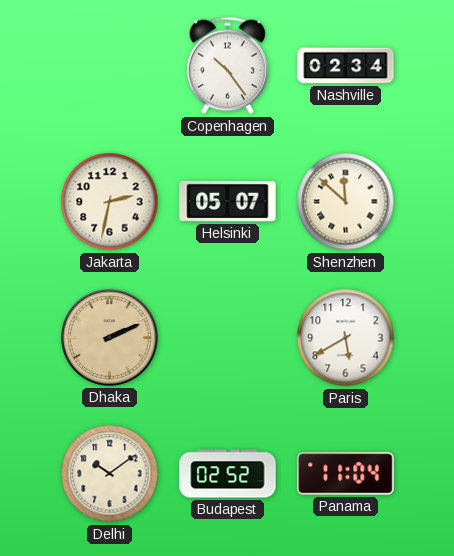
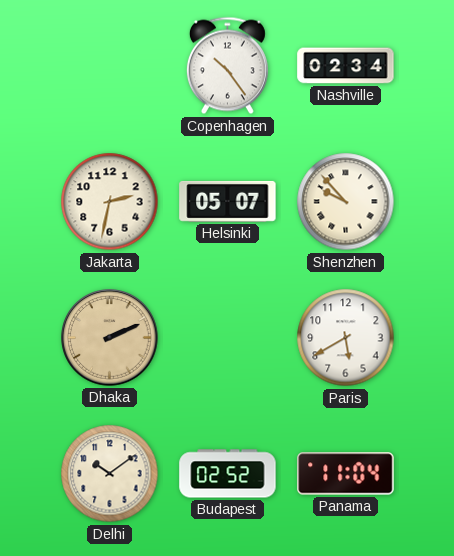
Shenzhen: 11:52 -> 9:53 (346, 202)
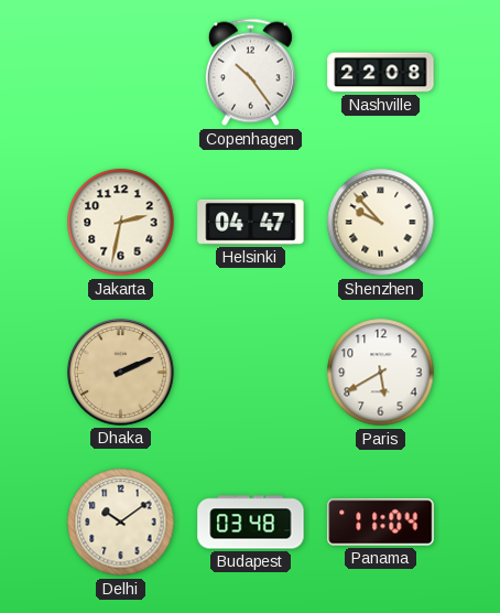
Nashville: 02:34 -> 22:08 (381, 73)
Helsinki: 05:07 -> 04:47 (251, 222)
Budapest: 02:52 -> 03:48 (251, 523)
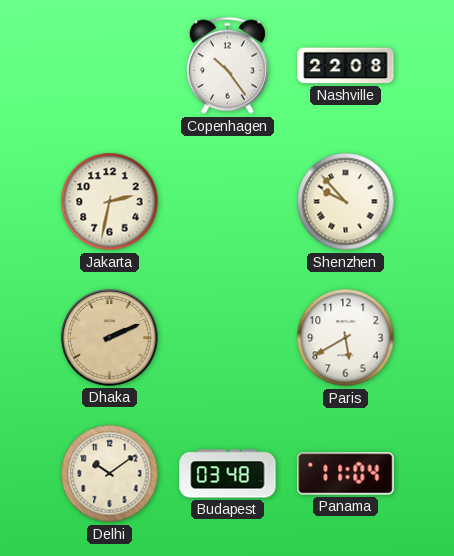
Helsinki: 04:47 -> none (251, 222)
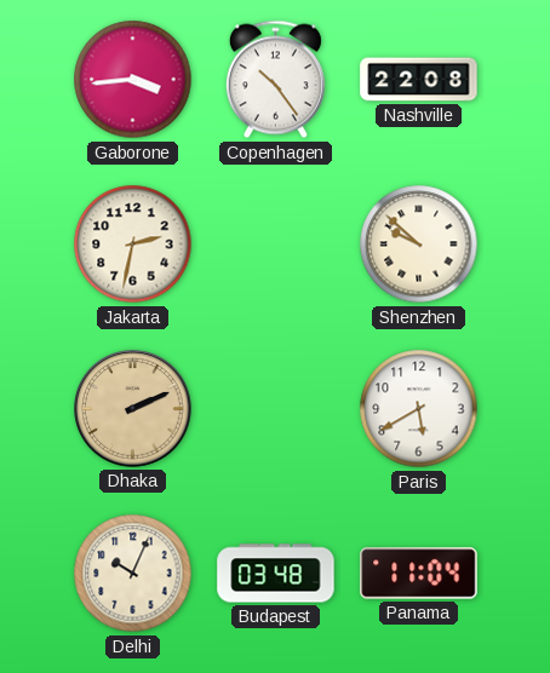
Gaborone: none -> 3:44 (133, 80)
Shenzhen: 9:53 -> 9:52 (419, 245)
Delhi: 10:09 -> 10:04 (133, 574)
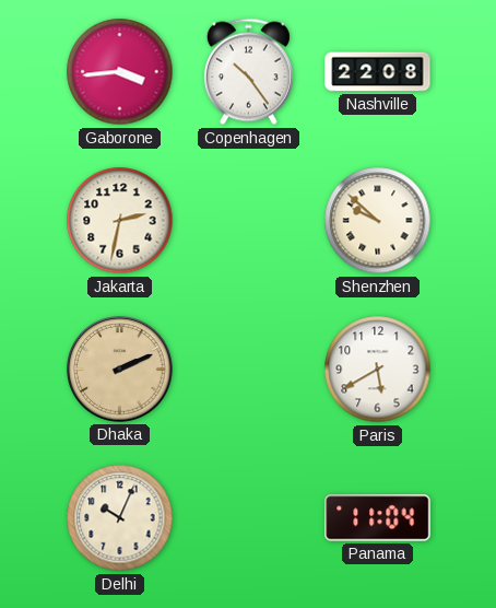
Budapest: 03:48 -> none (276, 574)
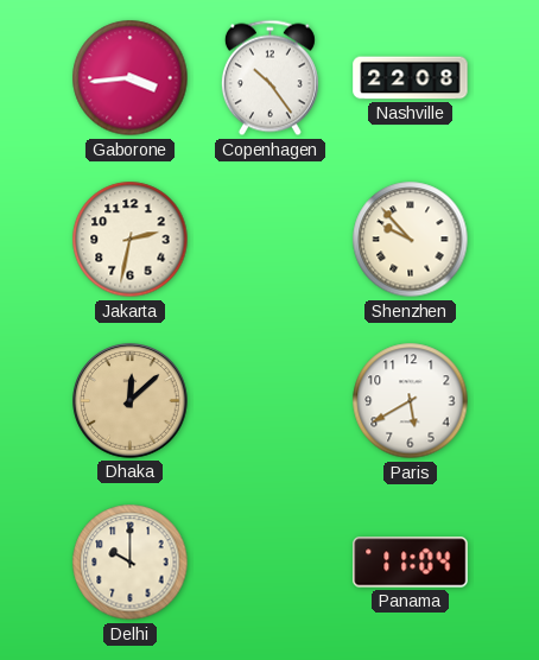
Shenzhen: 9:52 -> 9:53 (411, 240)
Dhaka: 2:11 -> 12:08 (131, 401)
Delhi: 10:04 -> 10:00 (131, 563)
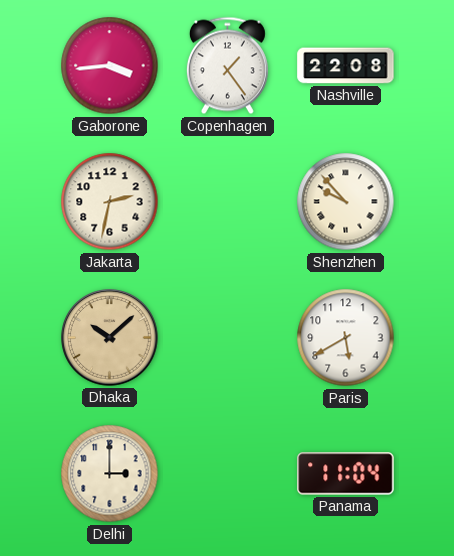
Copenhagen: 10:24 -> 1:24 (227, 66)
Dhaka: 12:08 -> 10:08 (110, 338)
Delhi: 10:00 -> 3:00 (110, 474)
